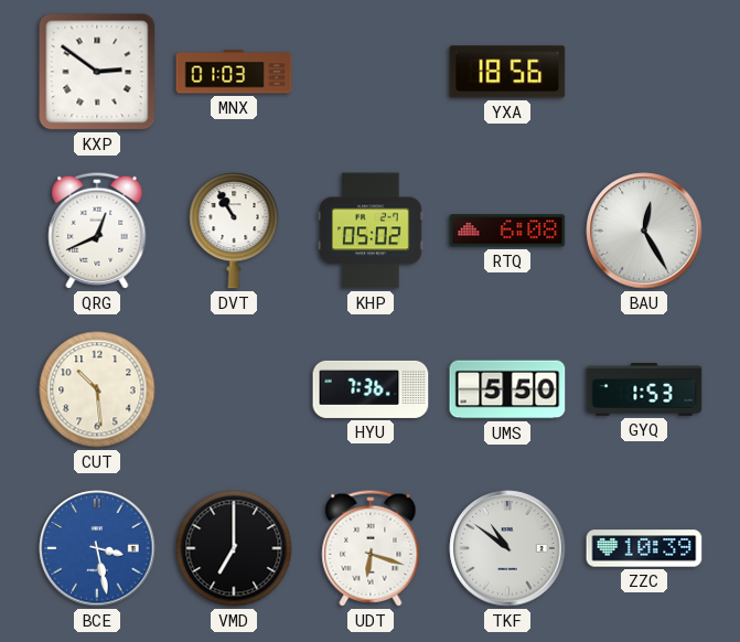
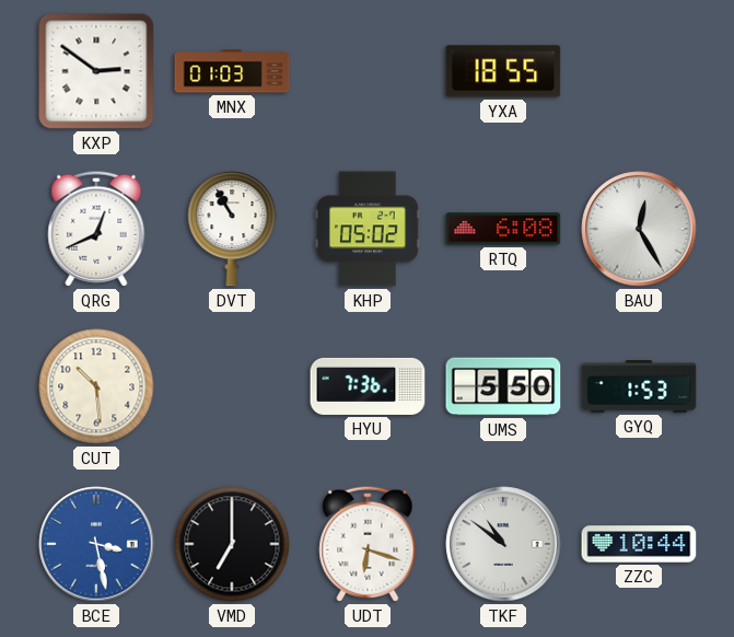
YXA: 18:56 -> 18:55 (503, 71)
ZZC: 10:39 -> 10:44 (639, 544)
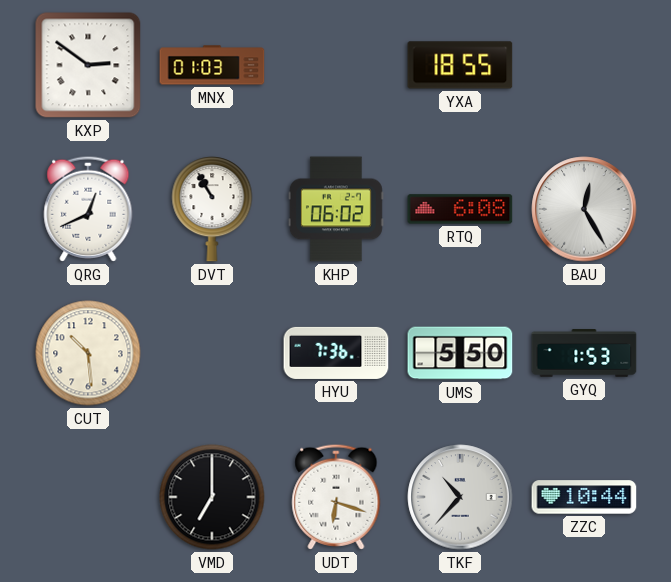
KHP: 05:02 -> 06:02 (336, 209)
BCE: 3:28 -> none (96, 544)
TKF: 10:51 -> 10:37 (460, 497)
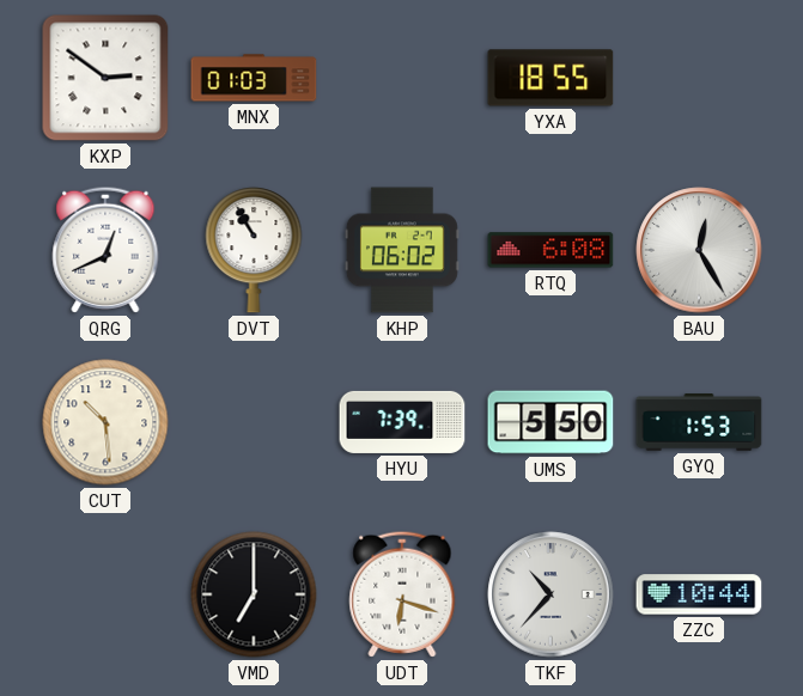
HYU: 7:36 -> 7:39 (402, 422)
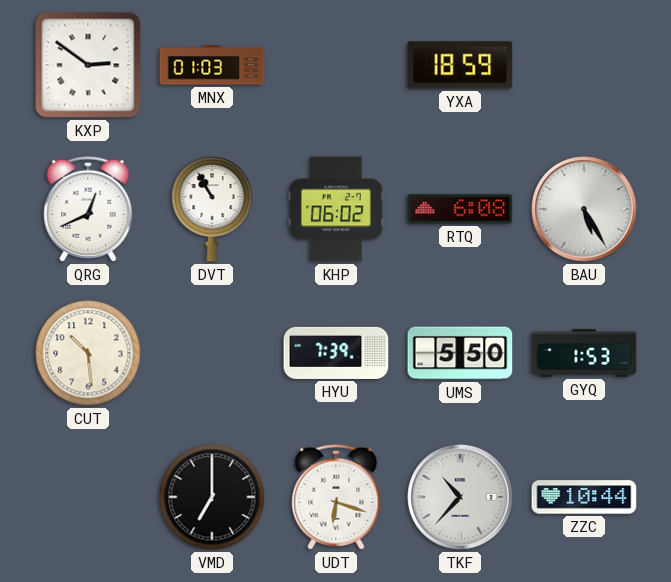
YXA: 18:55 -> 18:59 (460, 65)
BAU: 12:25 -> 5:25 (584, 209)
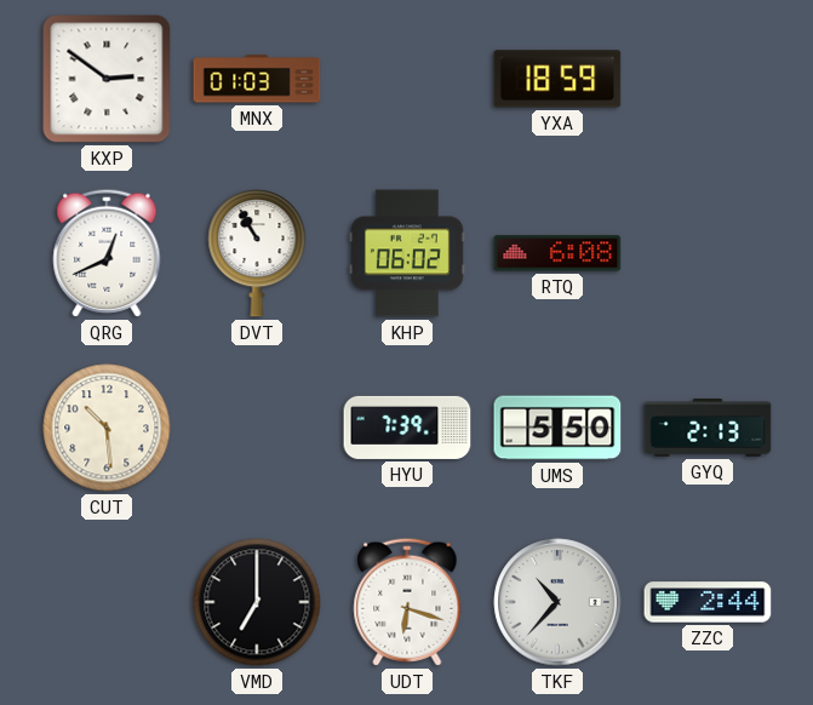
BAU: 5:25 -> none (584, 209)
GYQ: 1:53 -> 2:13 (708, 428)
ZZC: 10:44 -> 2:44 (708, 602)
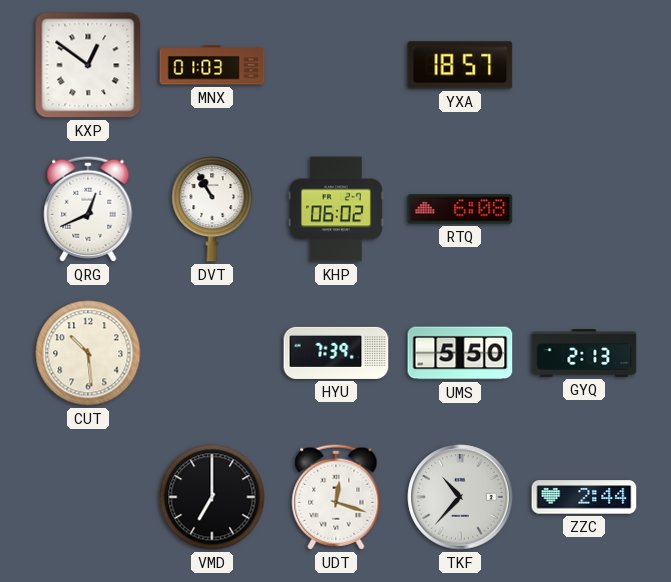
KXP: 2:51 -> 12:51 (88, 65)
YXA: 18:59 -> 18:57 (460, 65)
UDT: 6:18 -> 12:18 (336, 497)
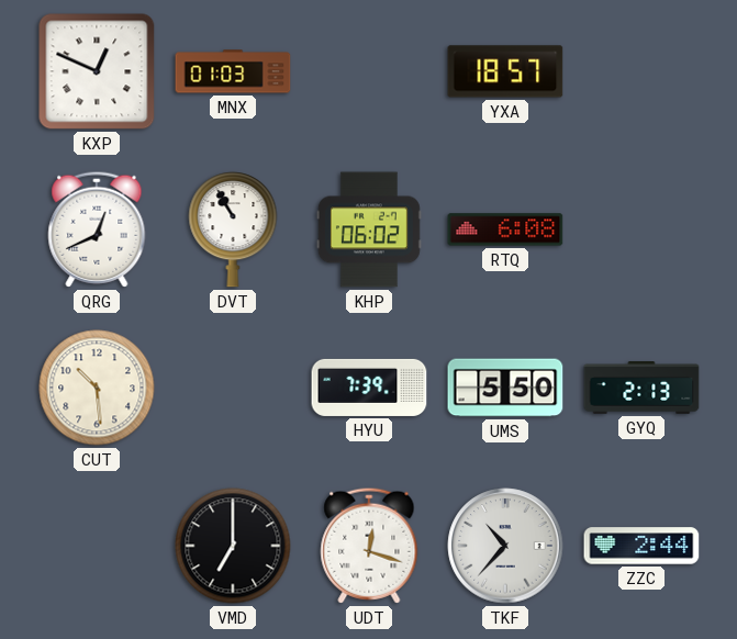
KXP: 12:51 -> 12:49 (97, 71)
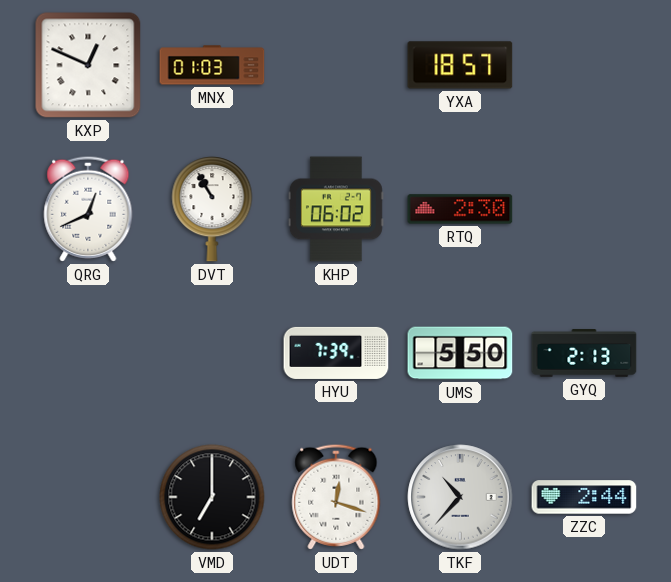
RTQ: 6:08 -> 2:30 (460, 209)
CUT: 10:29 -> none (97, 388)
